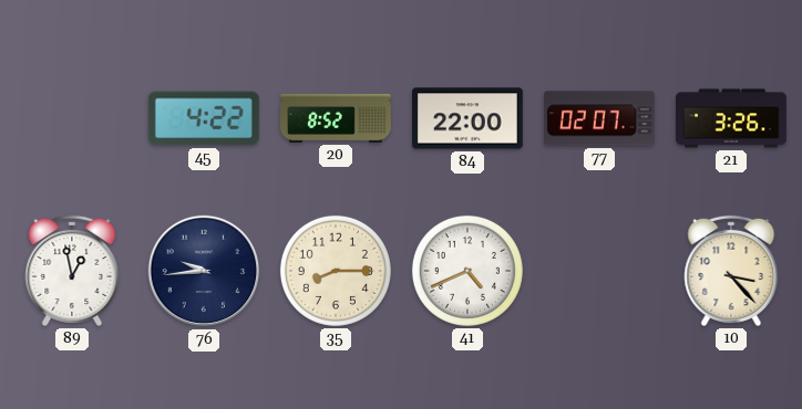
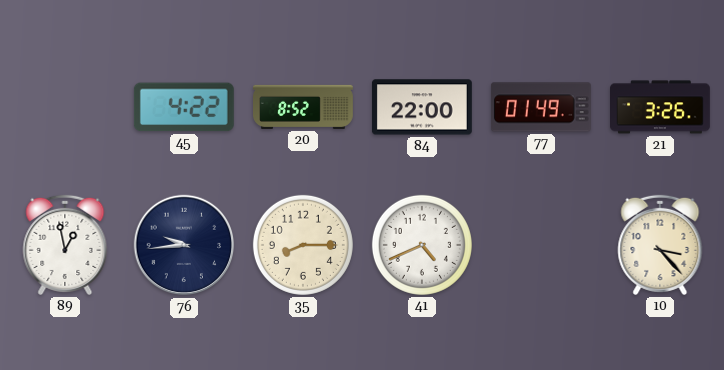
77: 02:07 -> 01:49 (541, 107)
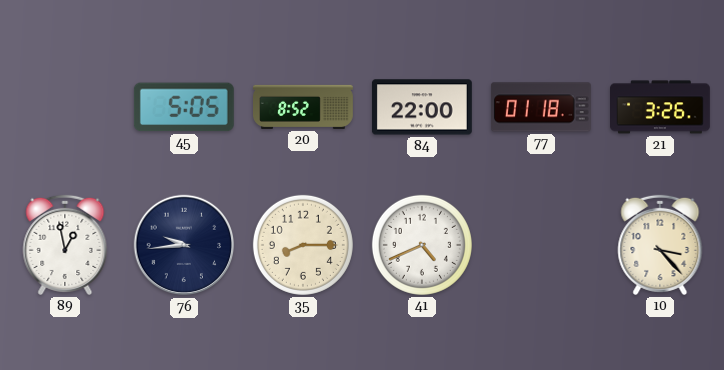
45: 4:22 -> 5:05 (184, 107)
77: 01:49 -> 01:18 (541, 107)
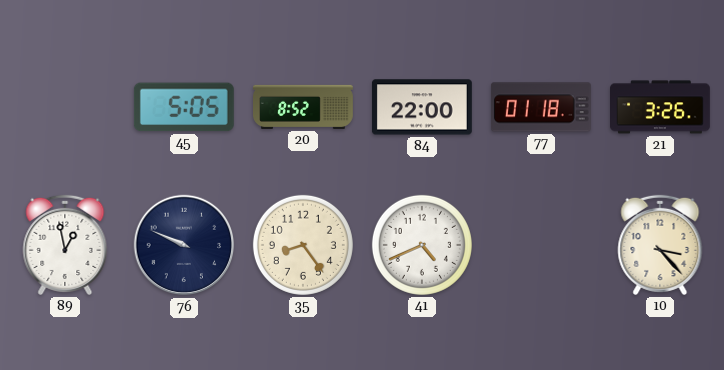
76: 9:44 -> 9:49 (184, 245)
35: 8:15 -> 8:24 (303, 245)
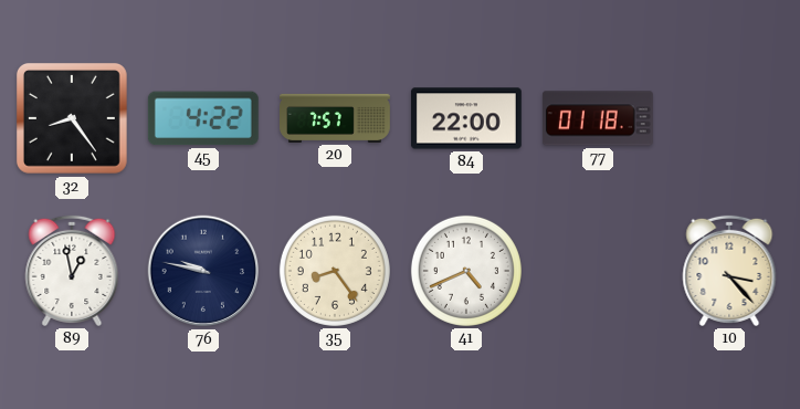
32: none -> 8:24 (72, 118)
45: 5:05 -> 4:22 (203, 118)
20: 8:52 -> 7:57 (336, 118)
21: 3:26 -> none (661, 107)
76: 9:49 -> 9:47 (203, 271)
